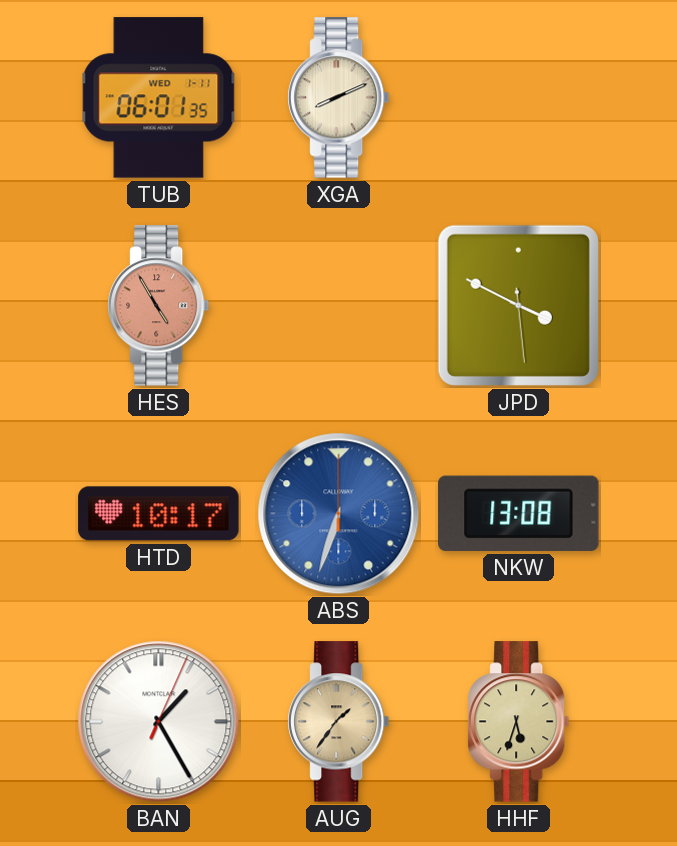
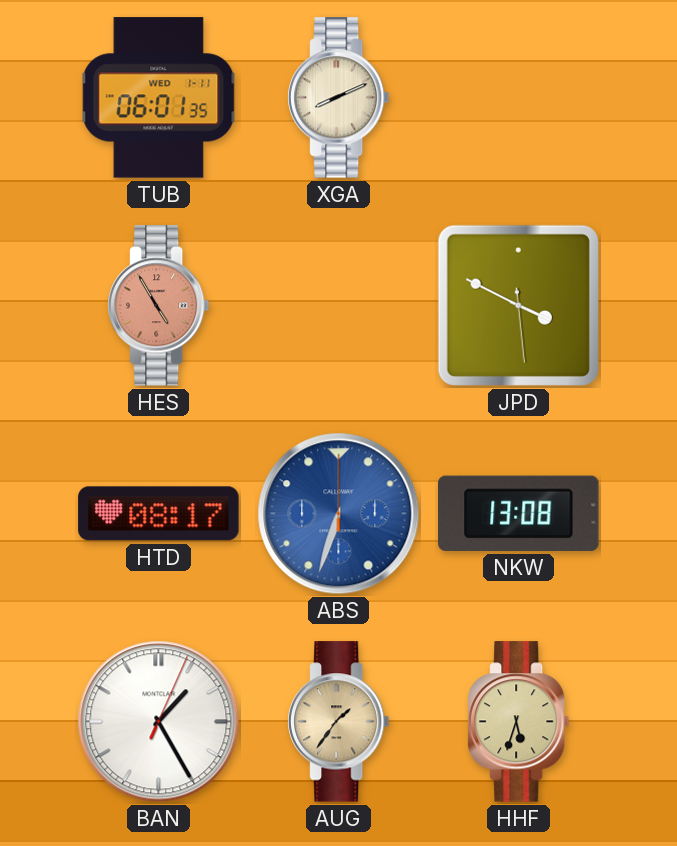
HTD: 10:17 -> 08:17 (159, 514)
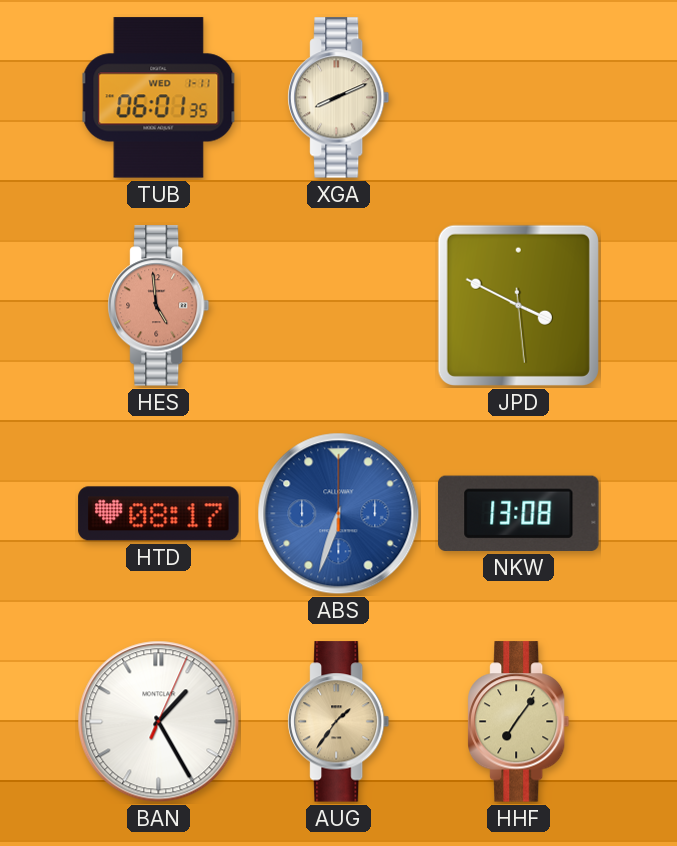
HES: 4:55 -> 4:59 (159, 306)
HHF: 5:33 -> 7:06 (519, 722)
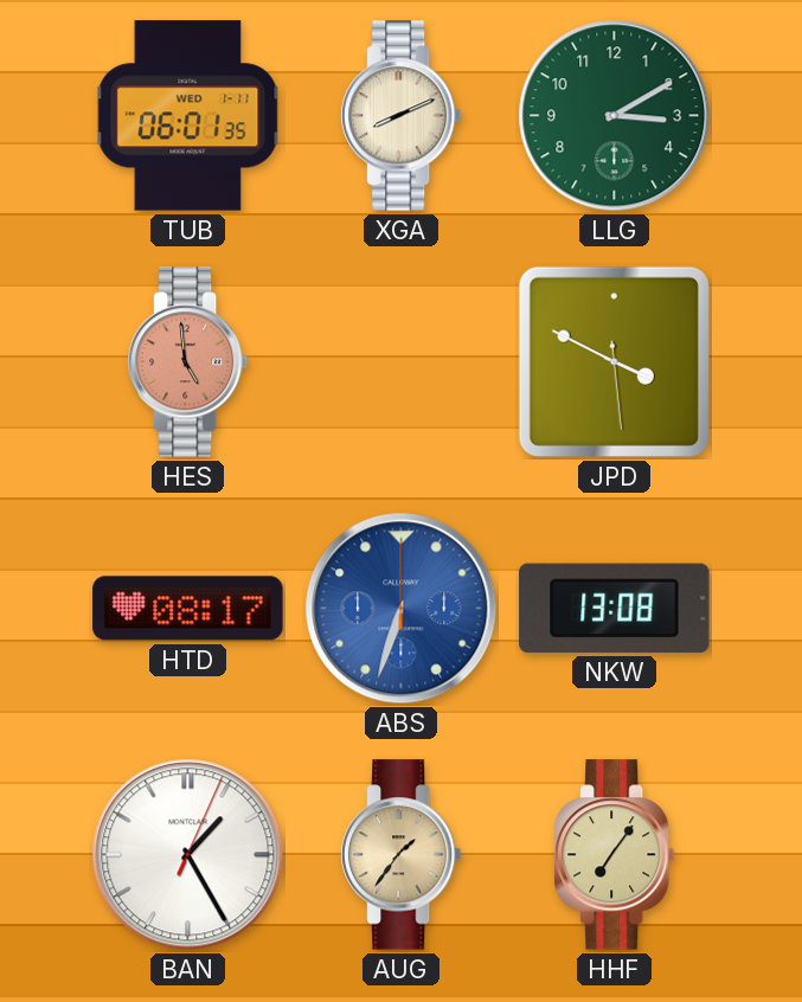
LLG: none -> 3:10 (615, 116)
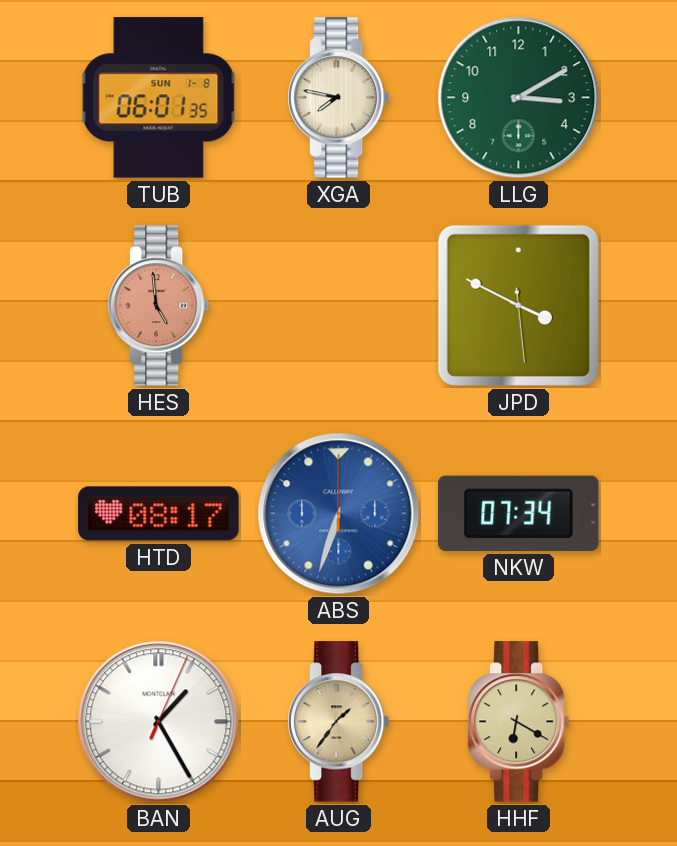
TUB date: WED 1-11 -> SUN 1-8 (159, 98)
XGA: 8:11 -> 7:47 (339, 98)
NKW: 13:08 -> 07:34 (519, 513)
HHF: 7:06 -> 6:20 (519, 722)
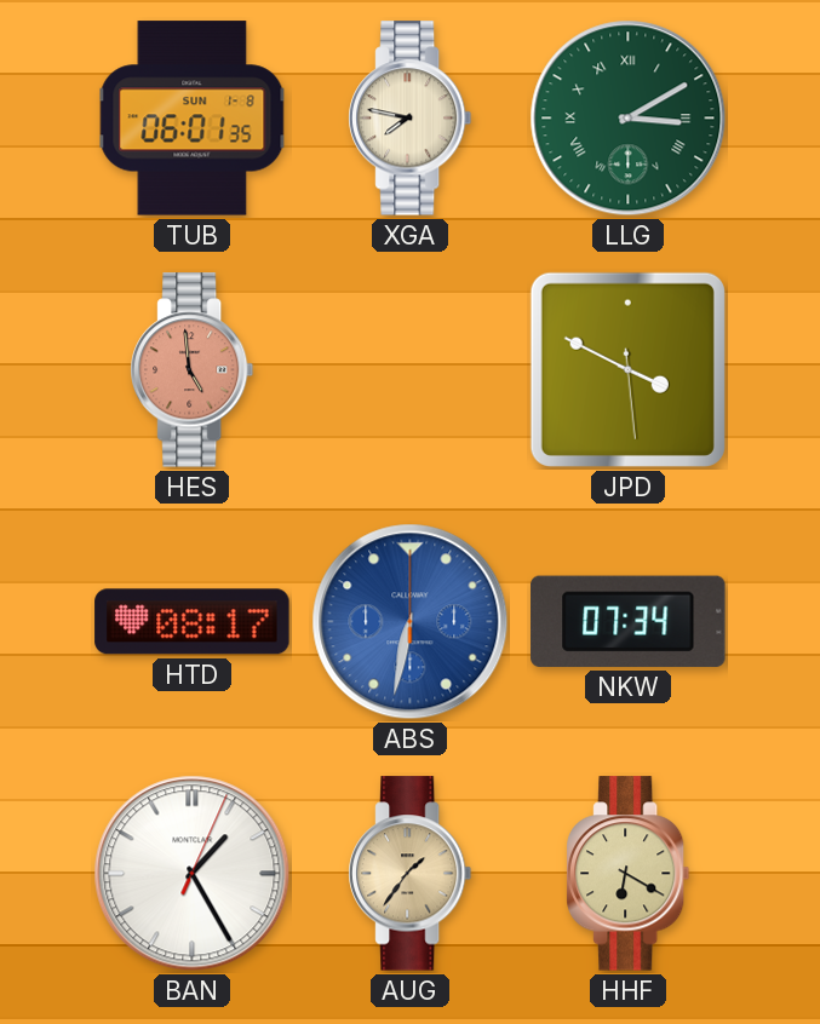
LLG numerals: Arabic -> Roman (629, 119)
ABS: 6:33 -> 6:32 (411, 622)
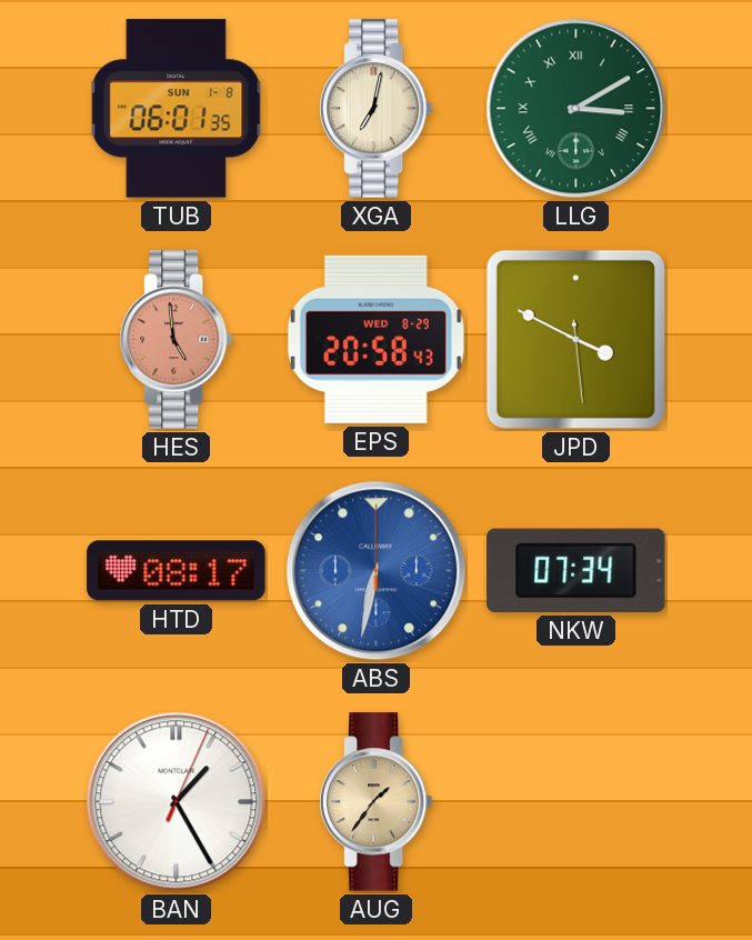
XGA: 7:47 -> 7:02 (377, 109)
EPS: none -> 20:58 (375, 339)
HHF: 6:20 -> none (629, 874)
